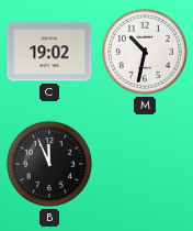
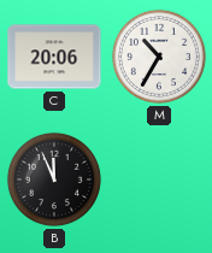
C: 19:02 -> 20:06 (54, 57)
M: 10:32 -> 10:35 (159, 57)
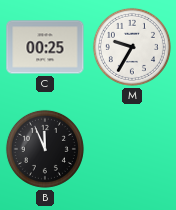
C: 20:06 -> 00:25 (45, 47)
M: 10:35 -> 9:35 (132, 47)
